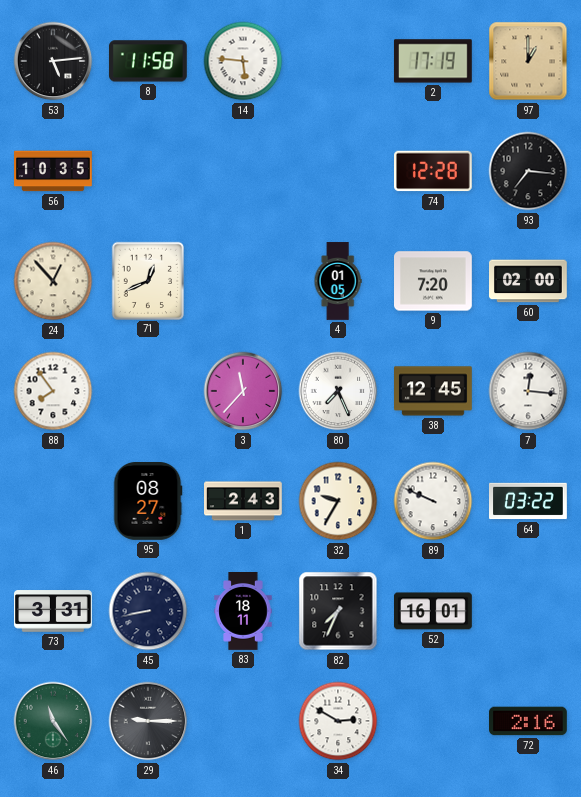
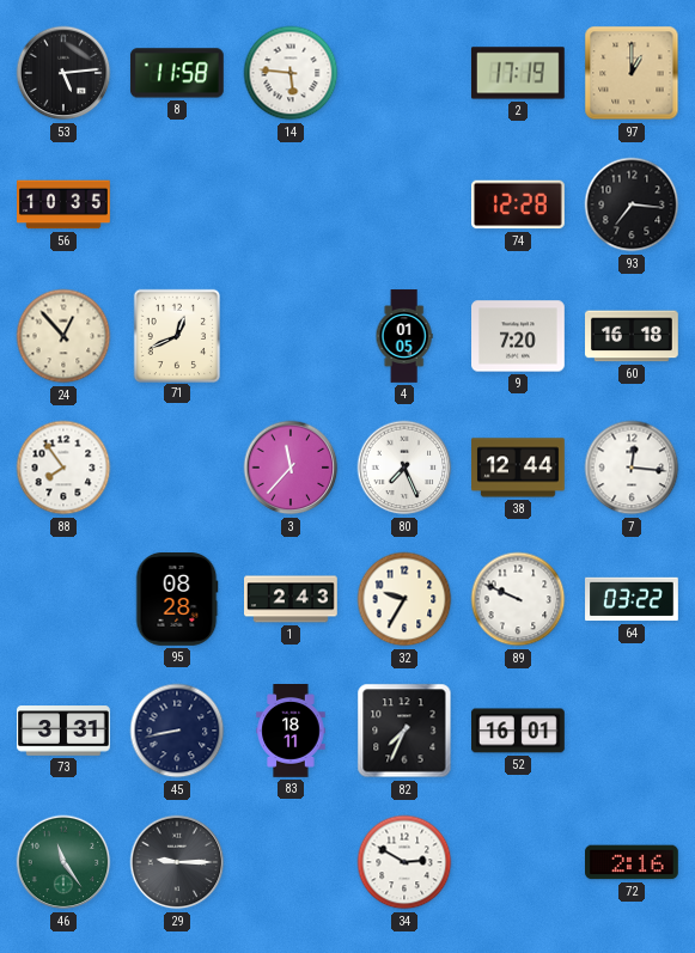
60: 02:00 -> 16:18 (633, 336)
38: 12:45 -> 12:44 (519, 468)
95: 08:27 -> 08:28 (177, 600)
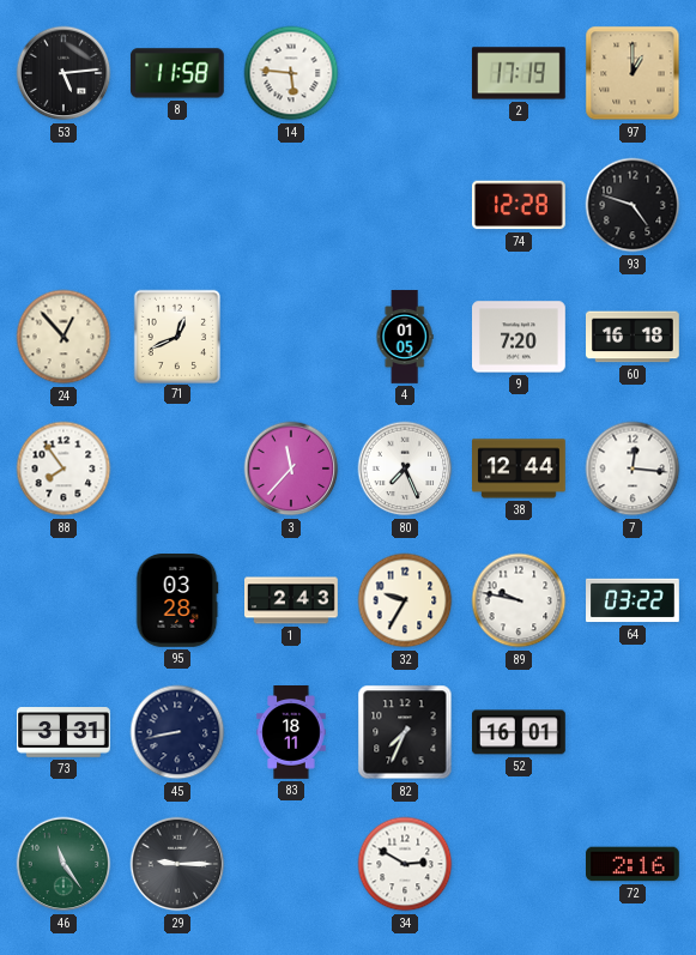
56: 10:35 -> none (65, 204)
93: 7:16 -> 4:48 (633, 205)
95: 08:28 -> 03:28 (177, 602)
89: 9:49 -> 9:47 (519, 600)
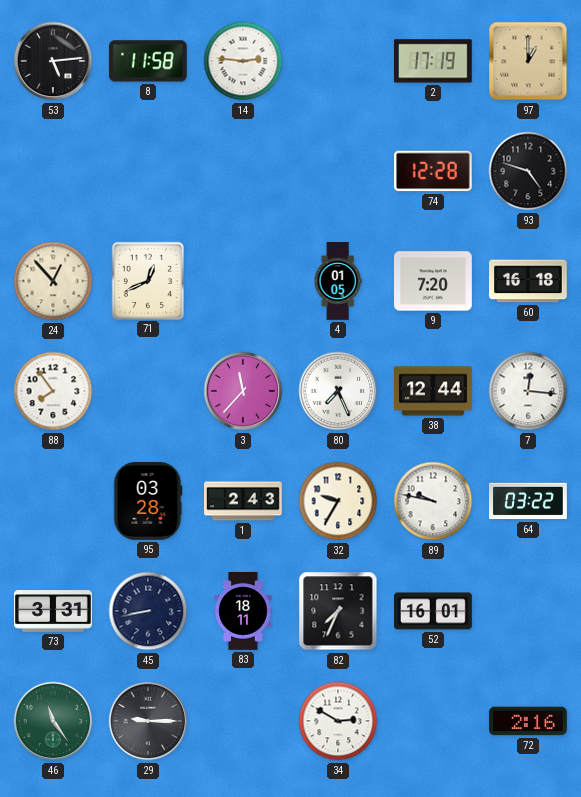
14: 5:46 -> 2:46 (243, 61)
